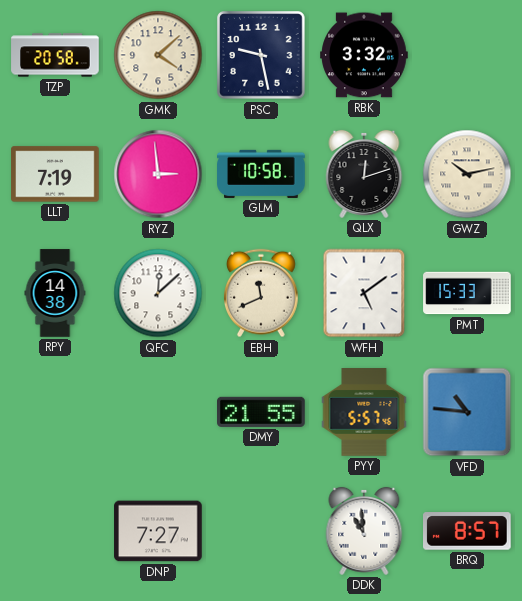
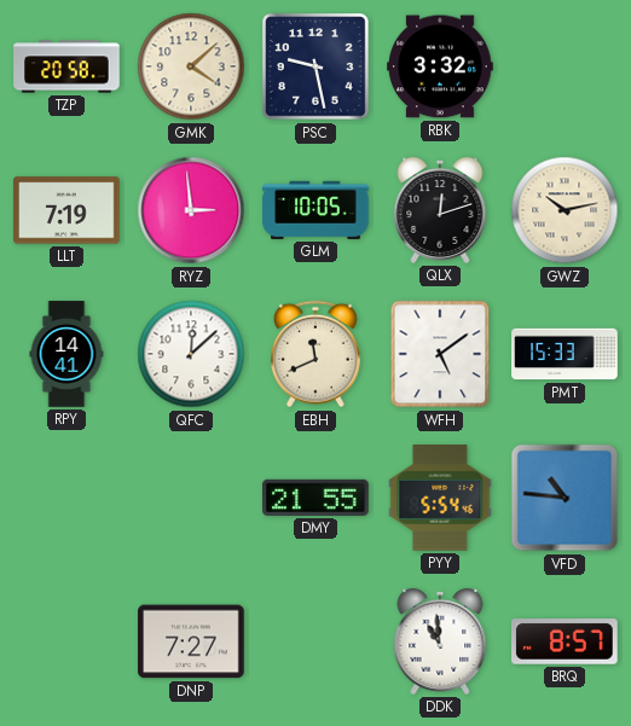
GLM: 10:58 -> 10:05 (315, 210)
RPY: 14:38 -> 14:41 (66, 354)
PYY: 5:57 -> 5:54 (440, 498)
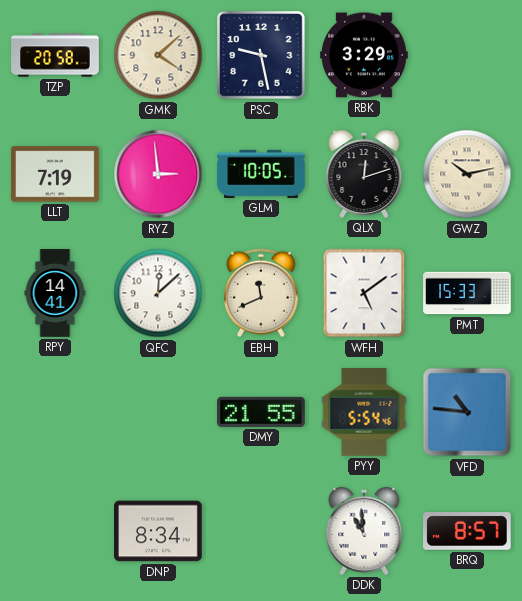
RBK: 3:32 -> 3:29 (364, 55)
DNP: 7:27 -> 8:34 (158, 531)
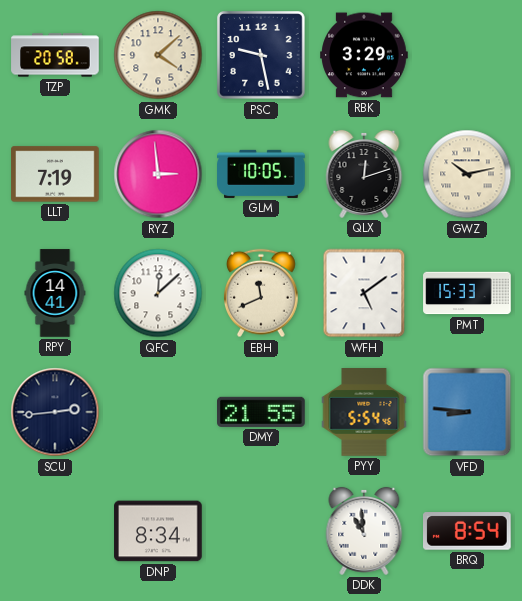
SCU: none -> 2:44 (55, 412)
VFD: 10:46 -> 8:46 (467, 412)
BRQ: 8:57 -> 8:54 (468, 531)
